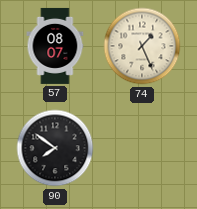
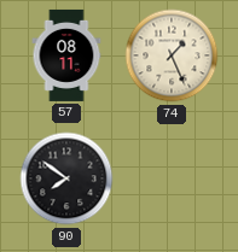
57: 08:07 -> 08:11 (66, 55)
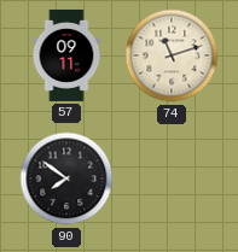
57: 08:11 -> 09:11 (66, 55)
74: 1:26 -> 11:12 (172, 55)
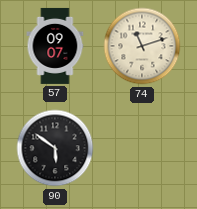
57: 09:11 -> 09:07 (55, 46)
90: 7:51 -> 5:51 (55, 148)
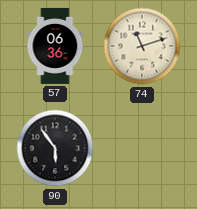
57: 09:07 -> 06:36 (55, 46)
90: 5:51 -> 5:54 (55, 148)
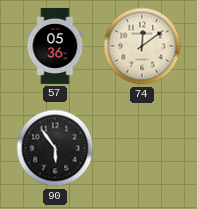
57: 06:36 -> 05:36 (55, 46)
74: 11:12 -> 12:09 (142, 46)
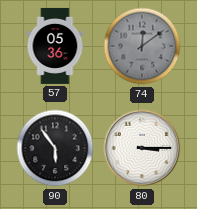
74 dial: cream -> grey (142, 46)
80: none -> 3:15 (142, 148)
